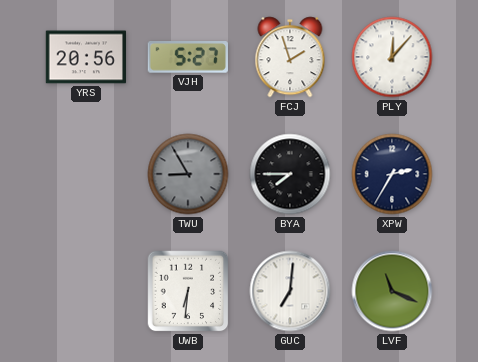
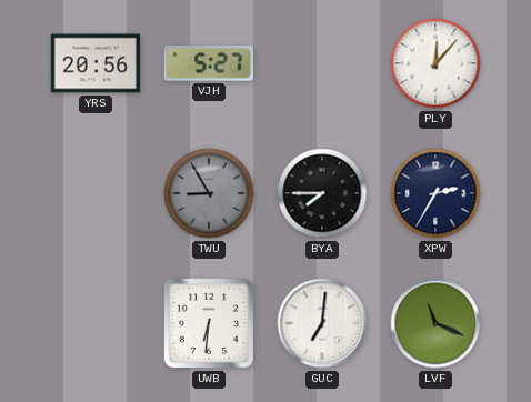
FCJ: 1:57 -> none (290, 57)
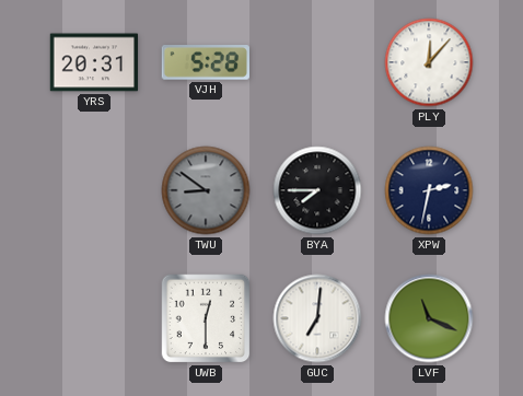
YRS: 20:56 -> 20:31 (94, 62)
VJH: 5:27 -> 5:28 (205, 63)
TWU: 8:55 -> 8:51 (206, 190)
XPW: 2:35 -> 2:32 (429, 190)
UWB: 6:31 -> 12:30 (206, 318)
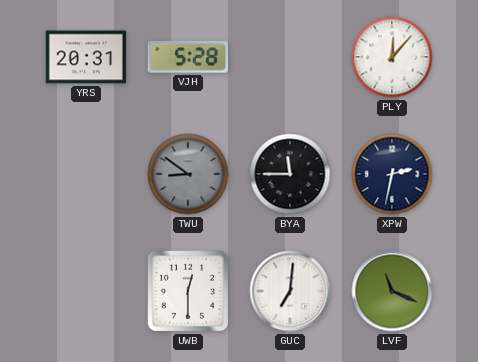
BYA: 7:45 -> 11:45 (290, 174)
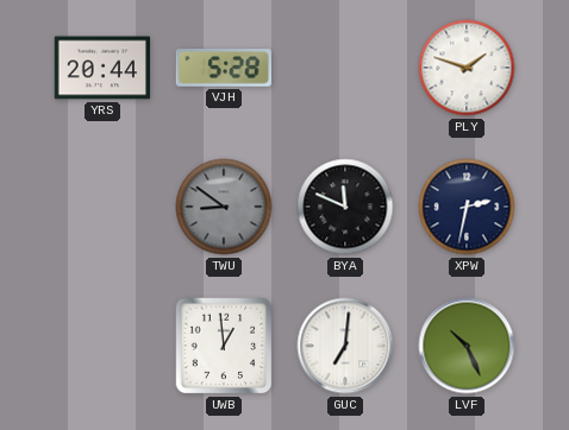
YRS: 20:31 -> 20:44 (102, 68)
PLY: 12:07 -> 1:48 (467, 68)
BYA: 11:45 -> 11:49 (345, 207)
UWB: 12:30 -> 12:59 (224, 346)
LVF: 11:19 -> 10:26 (467, 346)
